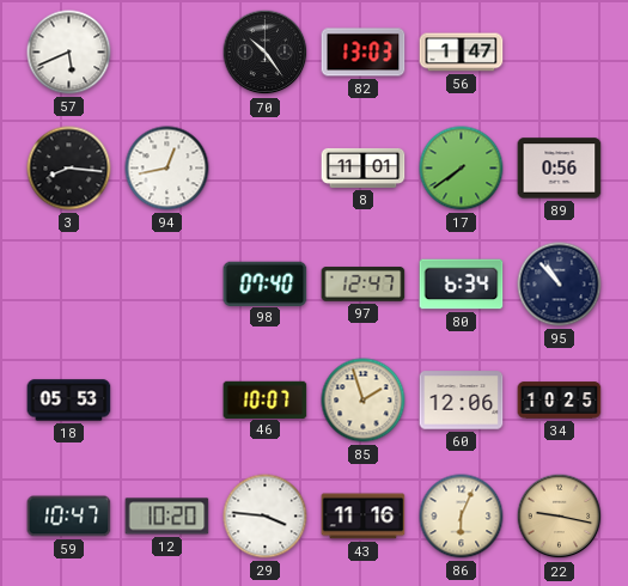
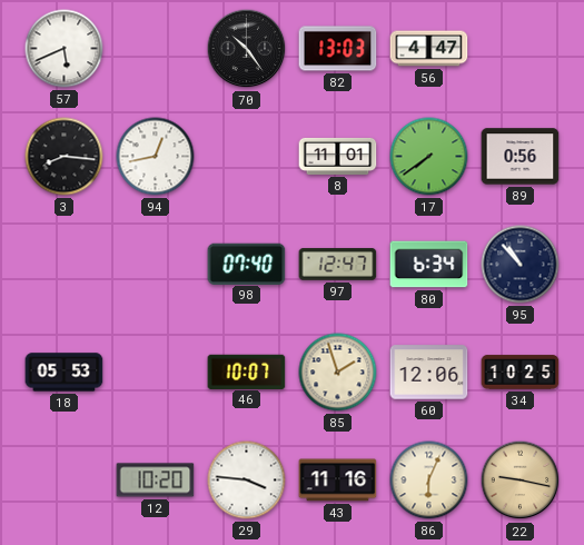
56: 1:47 -> 4:47 (429, 49)
59: 10:47 -> none (69, 517)
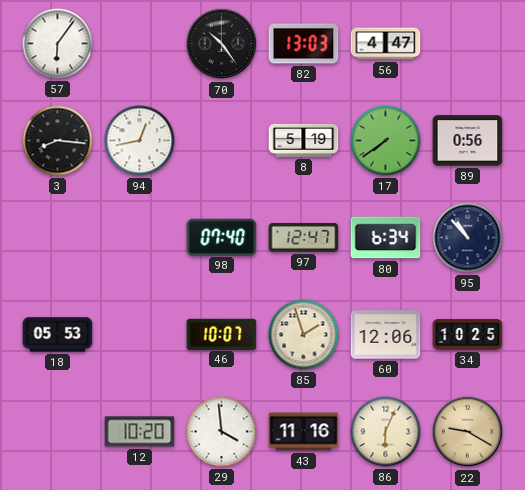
57: 5:41 -> 6:06 (58, 44)
8: 11:01 -> 5:19 (304, 140)
29: 3:46 -> 3:59 (222, 432)
22: 9:17 -> 9:20 (468, 432)
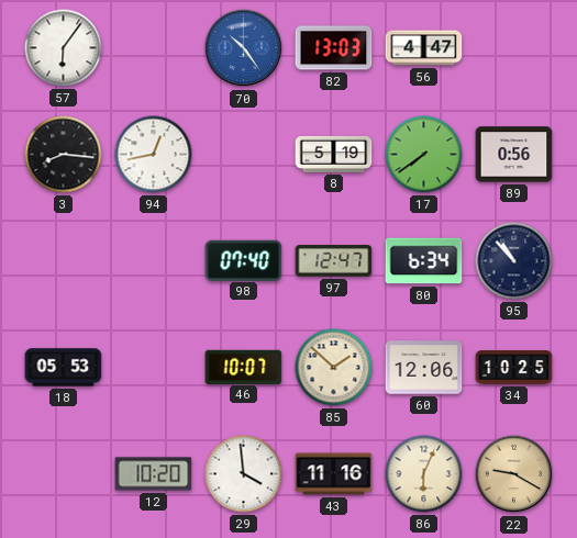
70 dial: black -> blue (244, 48)
85: 1:57 -> 1:52 (334, 368)
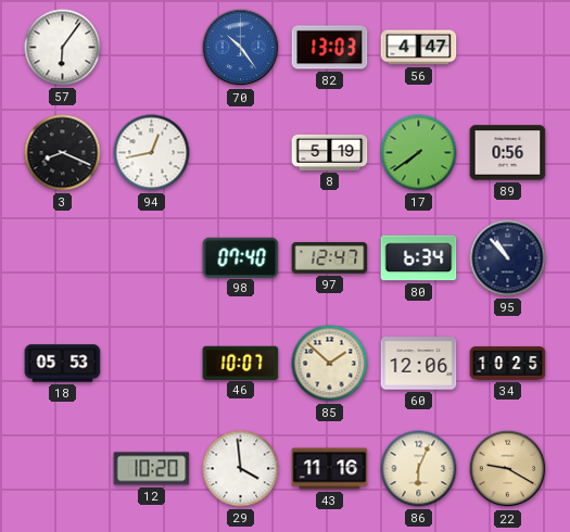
3: 8:16 -> 8:19 (63, 153)
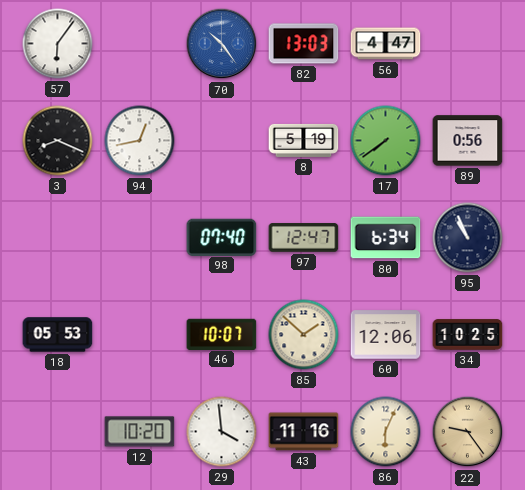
95: 10:53 -> 10:56 (468, 238)
22: 9:20 -> 9:24 (468, 432)
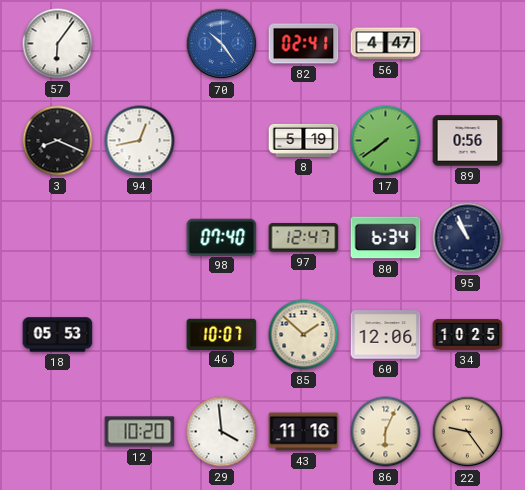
82: 13:03 -> 02:41 (304, 44)
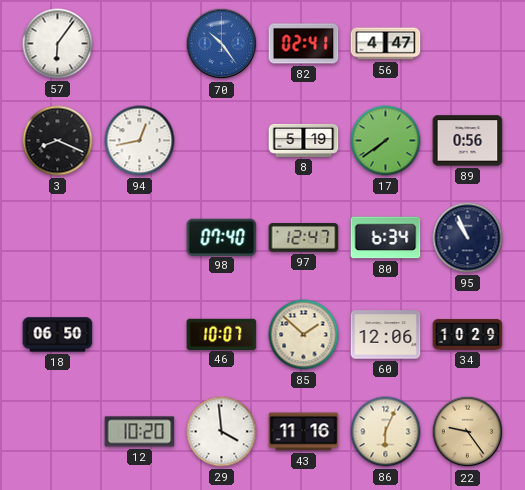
18: 05:53 -> 06:50 (58, 335)
34: 10:25 -> 10:29 (468, 335)
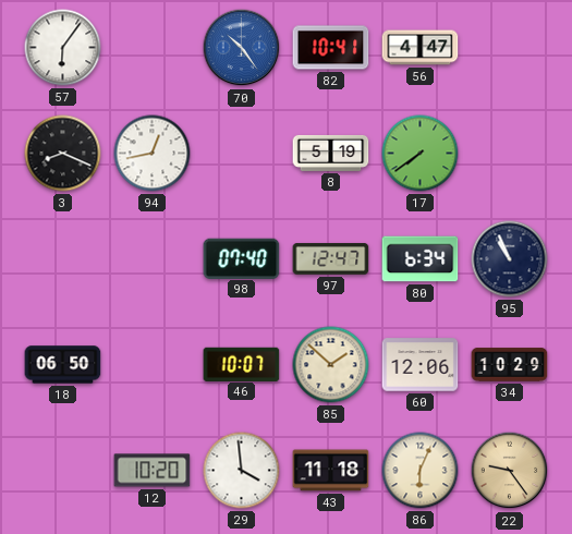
82: 02:41 -> 10:41 (331, 48)
89: 0:56 -> none (468, 141)
43: 11:16 -> 11:18 (331, 471)
